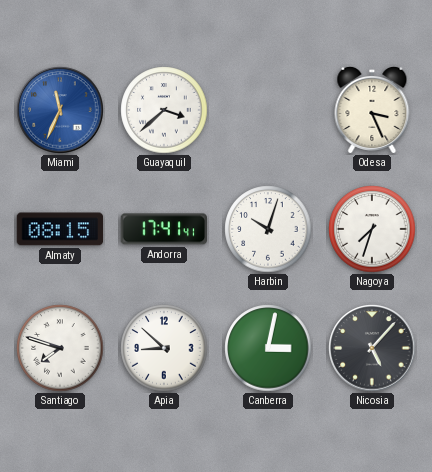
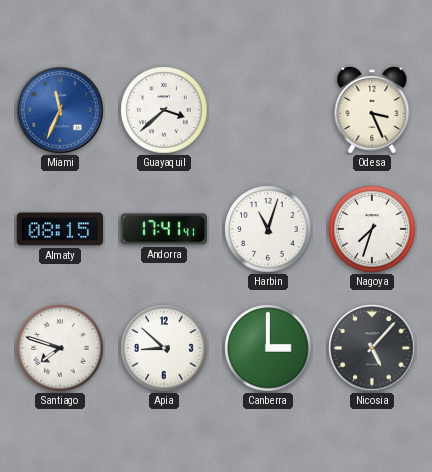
Harbin: 10:03 -> 11:03 (268, 229)
Canberra: 3:02 -> 3:00 (268, 348)
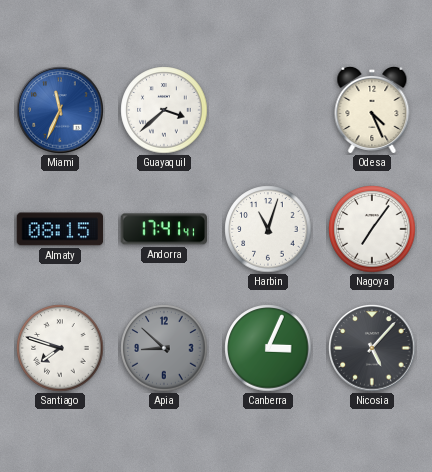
Odesa: 3:26 -> 4:26 (372, 110)
Nagoya: 7:33 -> 7:06 (372, 229)
Apia dial: white -> grey (164, 348)
Canberra: 3:00 -> 3:04 (268, 348)
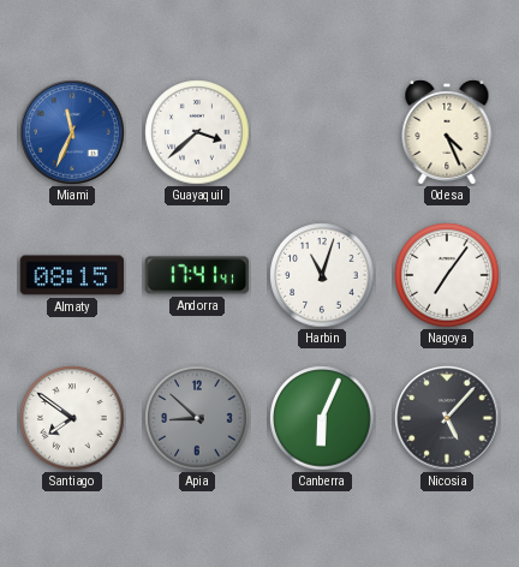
Santiago: 7:48 -> 7:51 (72, 418)
Canberra: 3:04 -> 6:04 (322, 418)
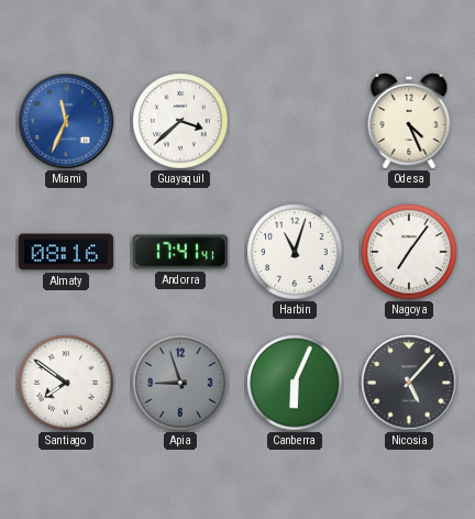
Almaty: 08:15 -> 08:16 (66, 252)
Apia: 8:52 -> 8:57 (180, 383)
